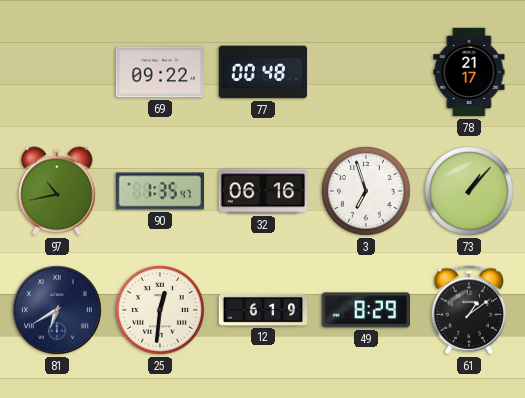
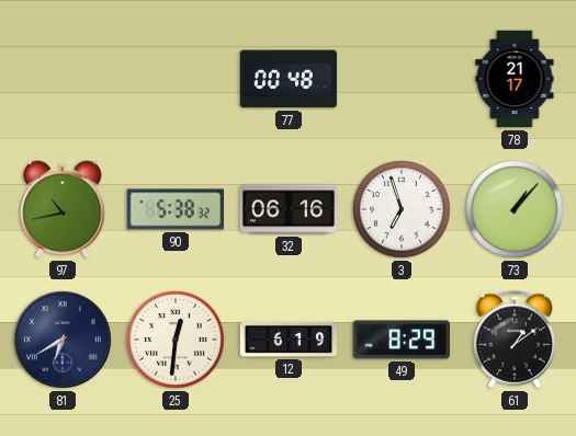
69: 09:22 -> none (160, 72)
90: 1:35 -> 5:38 (176, 209)
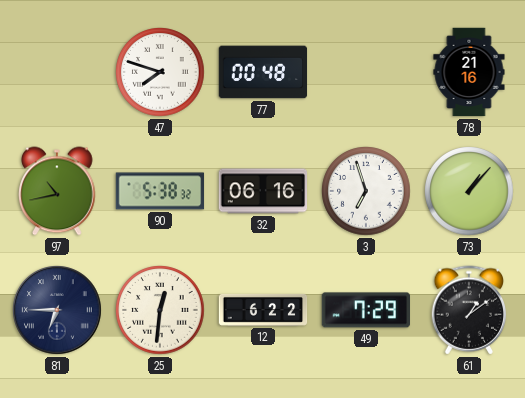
47: none -> 7:48 (160, 72)
78: 21:17 -> 21:16 (469, 72)
81: 6:40 -> 6:45 (57, 310)
12: 6:19 -> 6:22 (263, 310)
49: 8:29 -> 7:29 (365, 310)
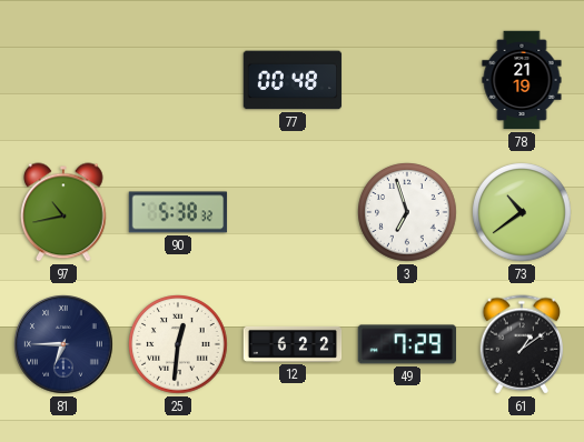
47: 7:48 -> none (160, 72)
78: 21:16 -> 21:19 (522, 80)
32: 06:16 -> none (263, 191)
73: 1:07 -> 10:39 (522, 212)
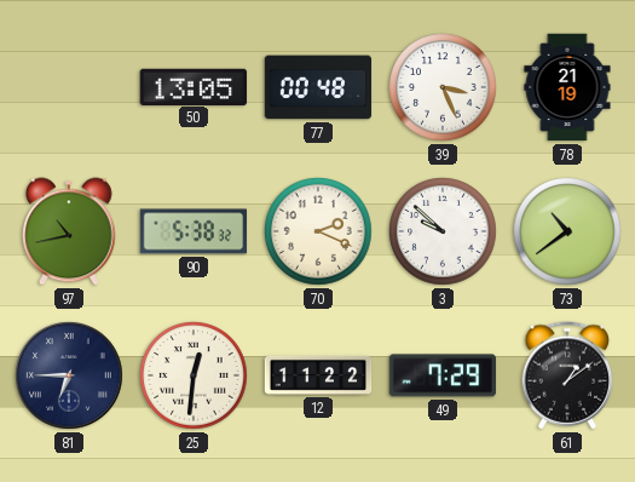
50: none -> 13:05 (194, 86)
39: none -> 3:26 (443, 87)
70: none -> 2:19 (318, 231)
3: 6:57 -> 9:52 (443, 231)
12: 6:22 -> 11:22 (318, 375)
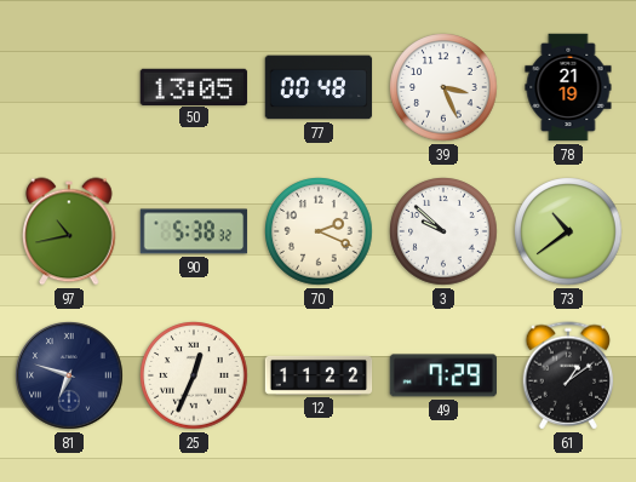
81: 6:45 -> 6:48 (69, 375)
25: 12:31 -> 12:34 (194, 375)
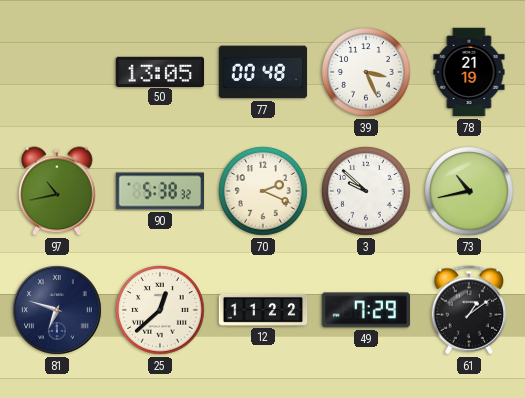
73: 10:39 -> 10:43 (469, 191)
25: 12:34 -> 12:38 (160, 310)
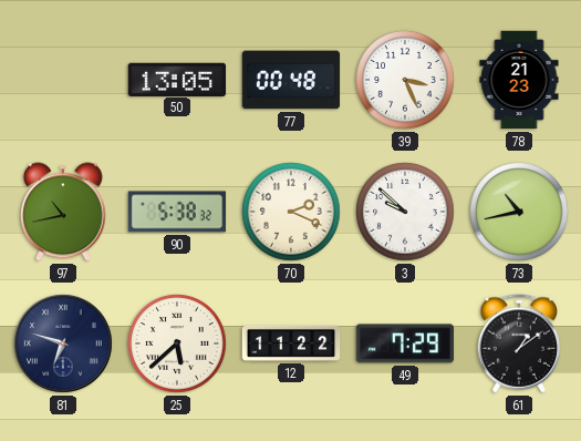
78: 21:19 -> 21:23 (519, 80)
25: 12:38 -> 5:38 (177, 343)
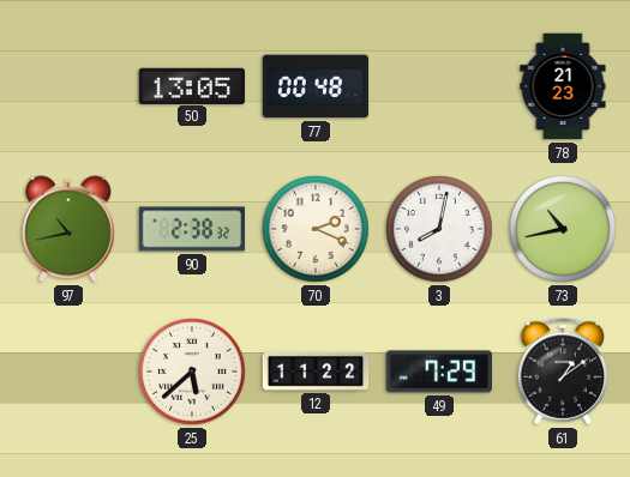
39: 3:26 -> none (405, 80)
90: 5:38 -> 2:38 (192, 229)
3: 9:52 -> 8:02 (439, 229)
81: 6:48 -> none (63, 343)
